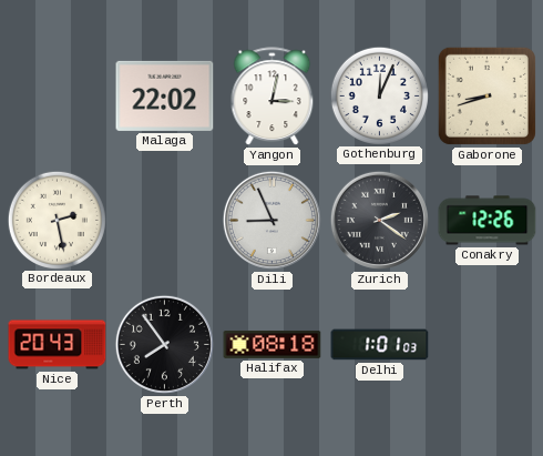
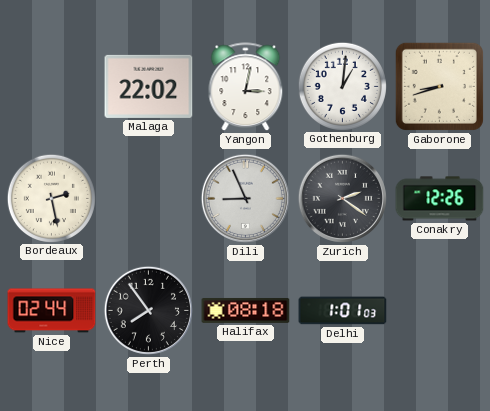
Gothenburg: 12:04 -> 1:01 (342, 86)
Nice: 20:43 -> 02:44 (52, 311)
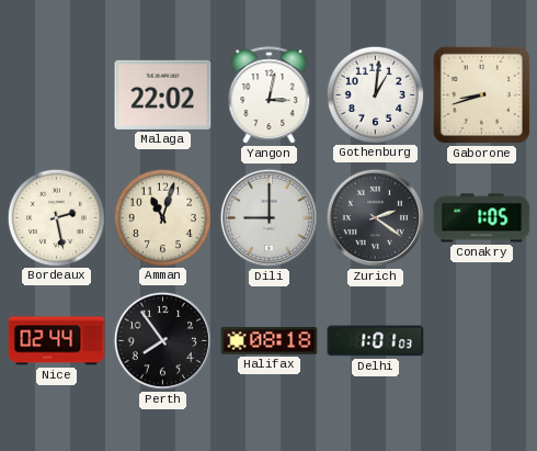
Amman: none -> 11:03 (162, 217)
Dili: 8:56 -> 9:00 (268, 217)
Conakry: 12:26 -> 1:05 (482, 218)
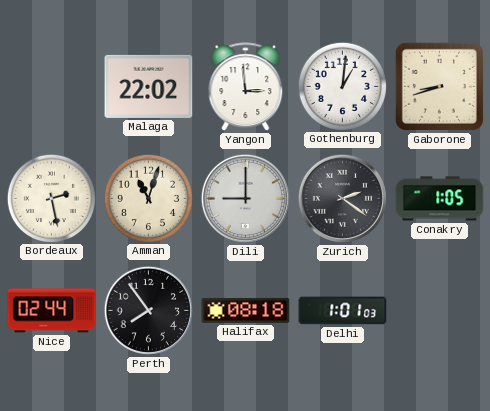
Yangon: 3:02 -> 2:59 (246, 87)
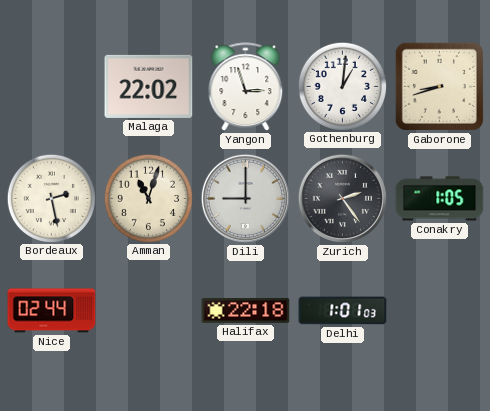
Yangon: 2:59 -> 2:57 (246, 87)
Zurich: 2:21 -> 2:24 (342, 198)
Perth: 7:54 -> none (148, 310)
Halifax: 08:18 -> 22:18 (246, 310)
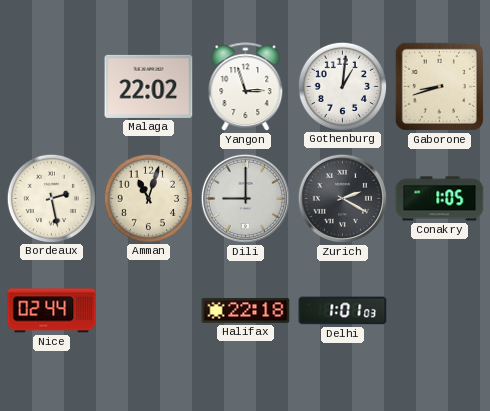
Zurich: 2:24 -> 2:20 (342, 198)
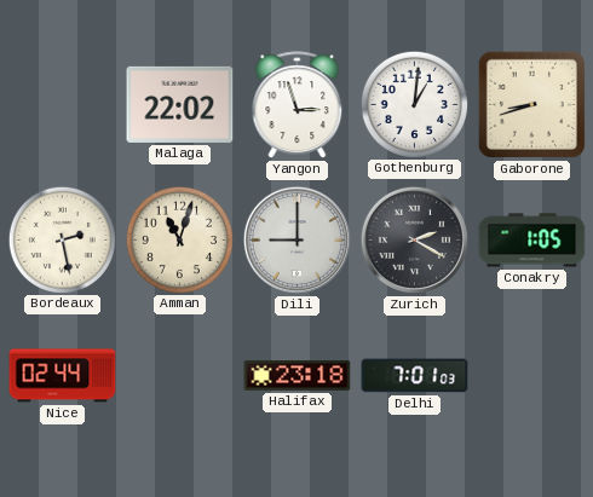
Halifax: 22:18 -> 23:18 (298, 375)
Delhi: 1:01 -> 7:01 (415, 376)
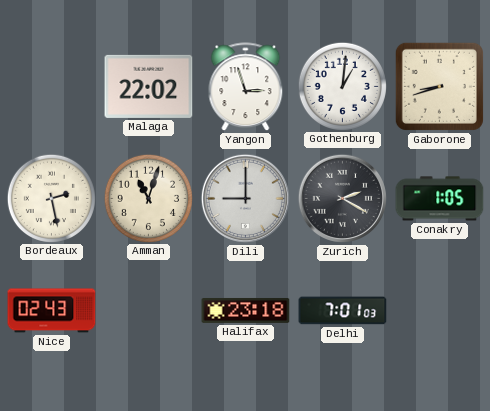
Nice: 02:44 -> 02:43 (52, 311)
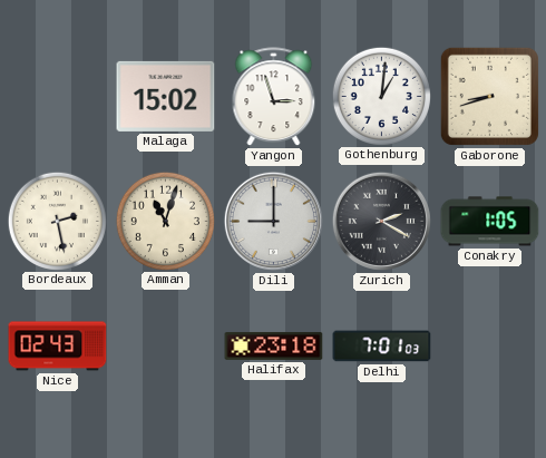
Malaga: 22:02 -> 15:02 (166, 96)
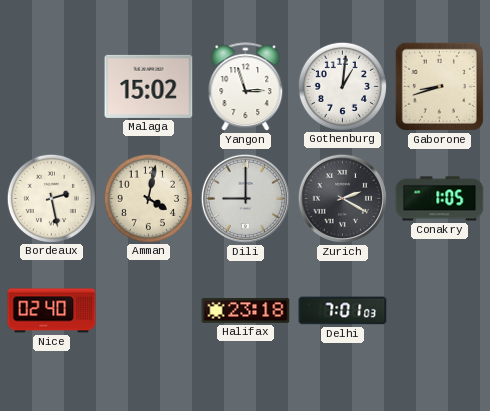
Amman: 11:03 -> 4:02 (148, 198)
Nice: 02:43 -> 02:40 (52, 311)
